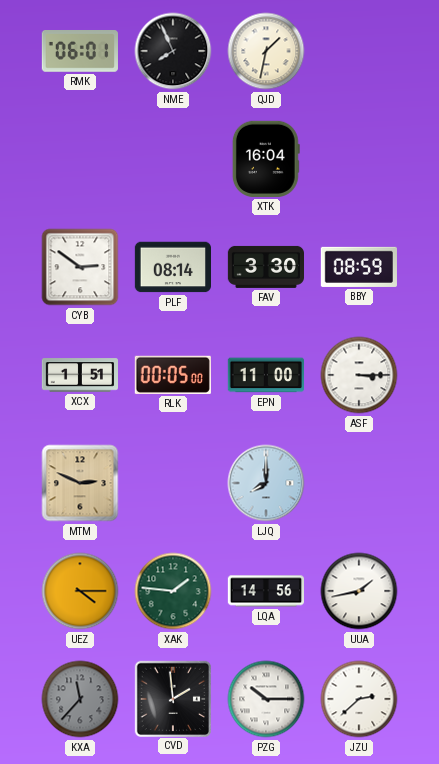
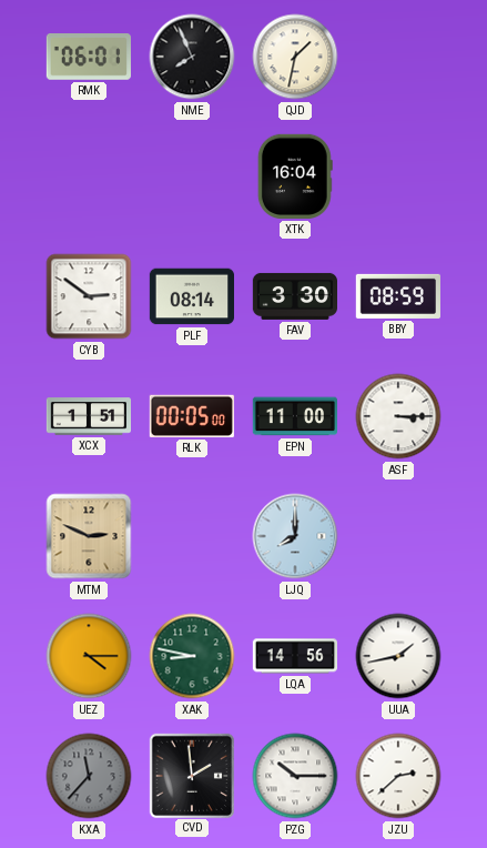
XAK: 1:46 -> 8:47 (192, 656)
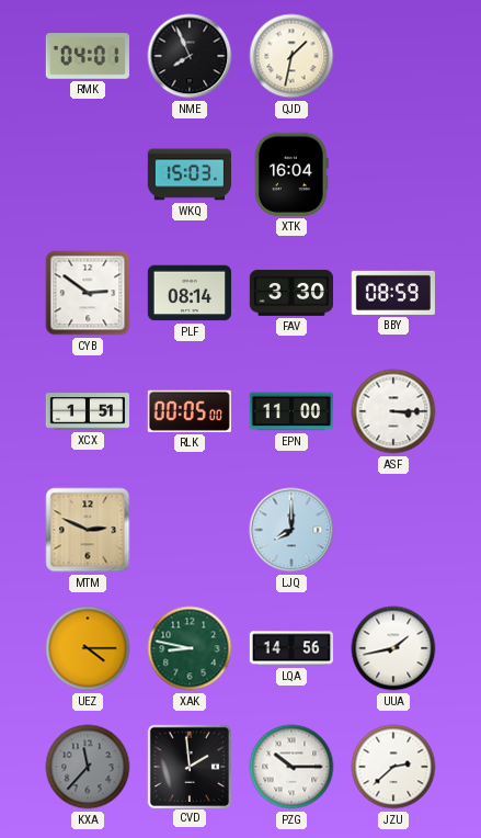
RMK: 06:01 -> 04:01 (88, 57)
WKQ: none -> 15:03 (188, 174)
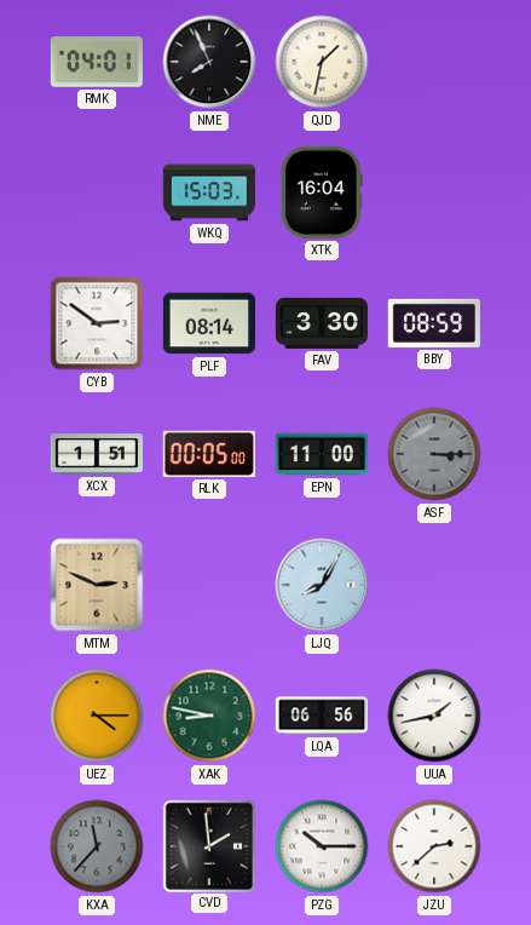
ASF dial: white -> grey (434, 454)
LJQ: 8:00 -> 8:05 (322, 585)
LQA: 14:56 -> 06:56 (321, 716)
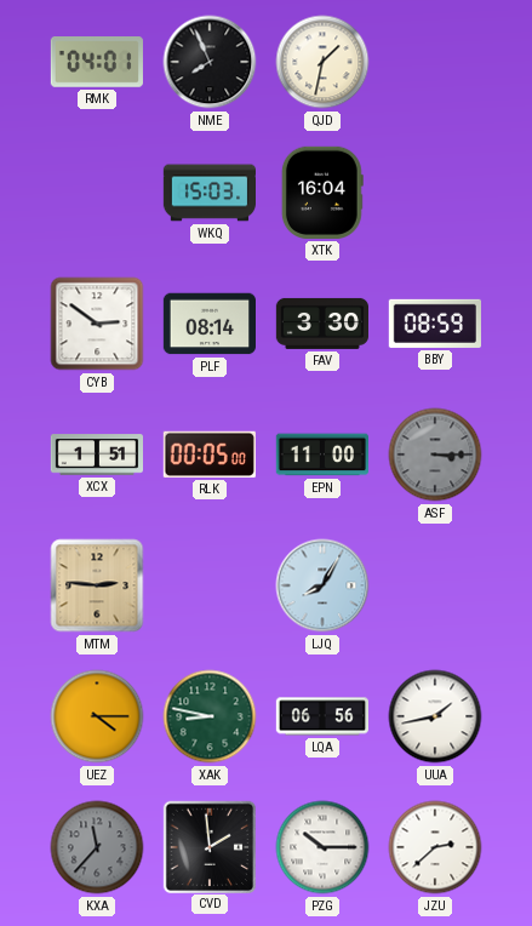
MTM: 2:49 -> 2:46 (97, 585)
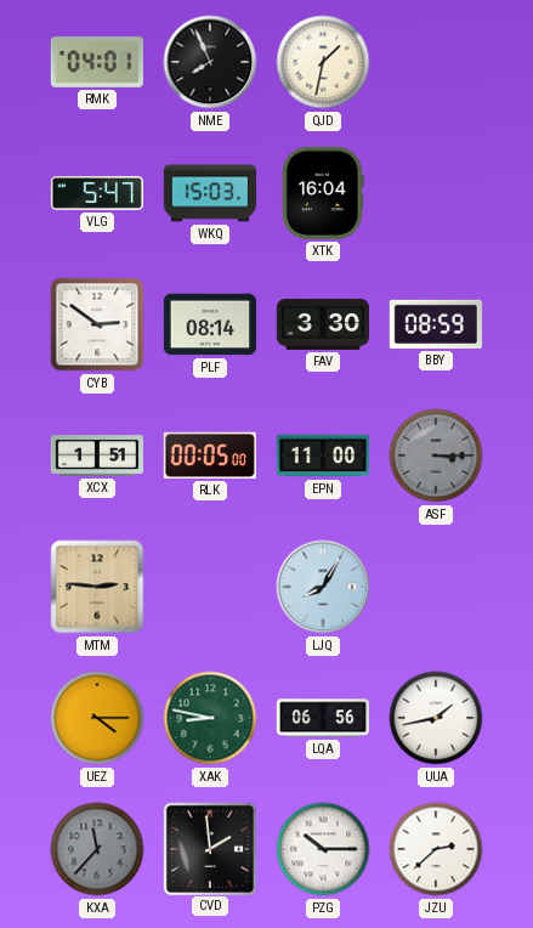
VLG: none -> 5:47 (96, 193)
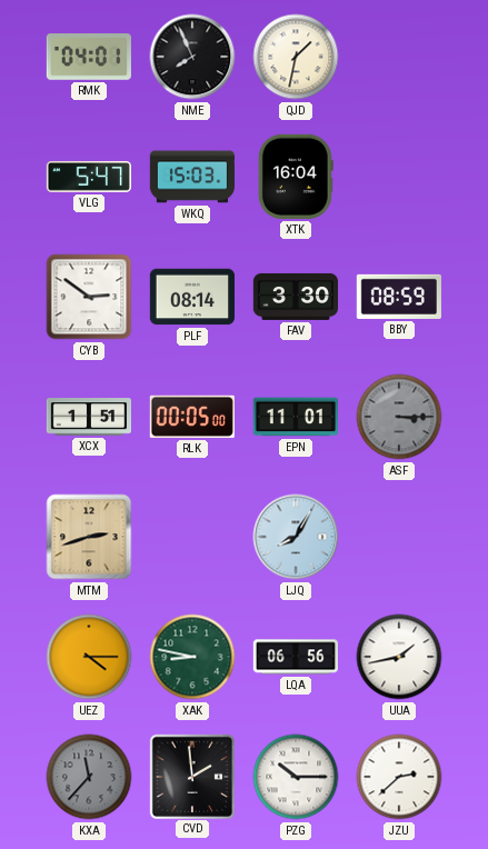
EPN: 11:00 -> 11:01 (295, 417)
MTM: 2:46 -> 2:42 (89, 537)
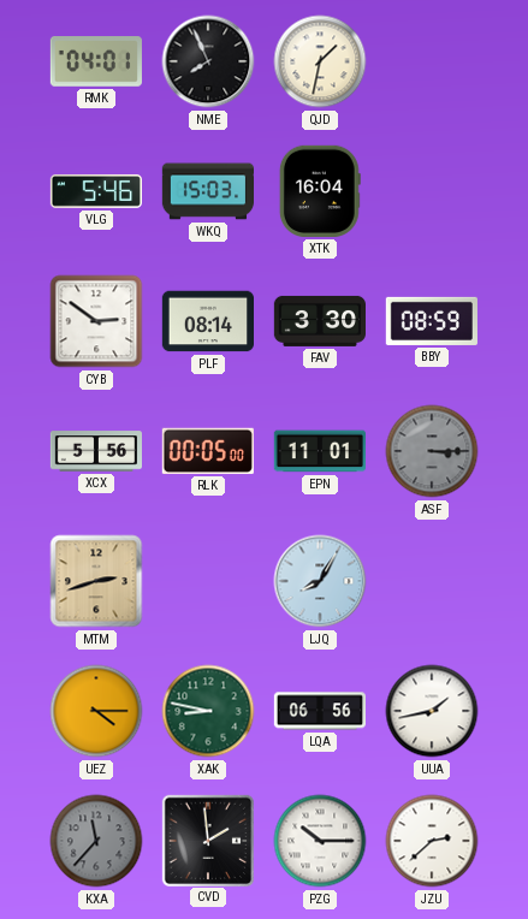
VLG: 5:47 -> 5:46 (95, 191)
XCX: 1:51 -> 5:56 (95, 451)
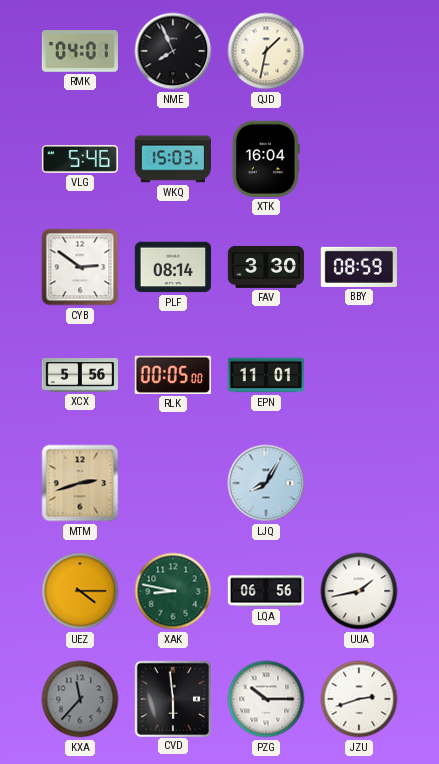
ASF: 3:15 -> none (432, 451)
CVD: 1:59 -> 5:59 (172, 698)
JZU: 2:38 -> 2:42 (359, 699)
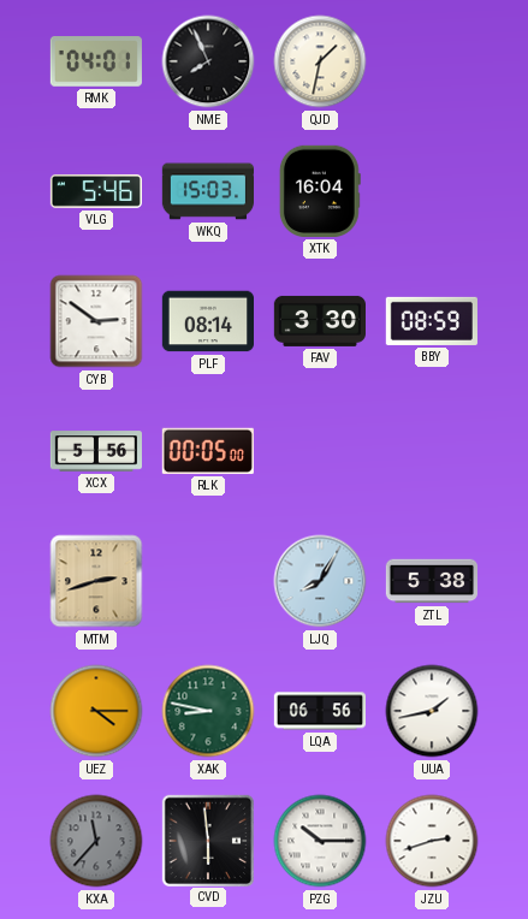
EPN: 11:01 -> none (265, 375)
ZTL: none -> 5:38 (431, 581)
